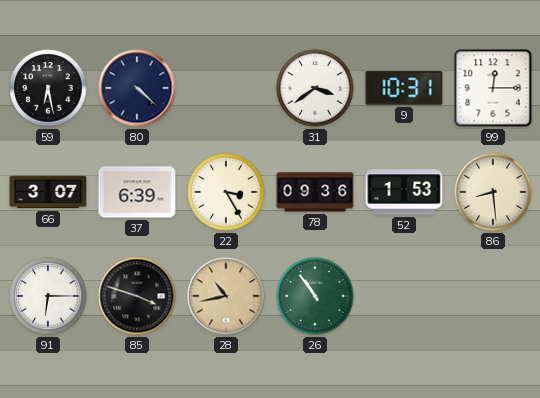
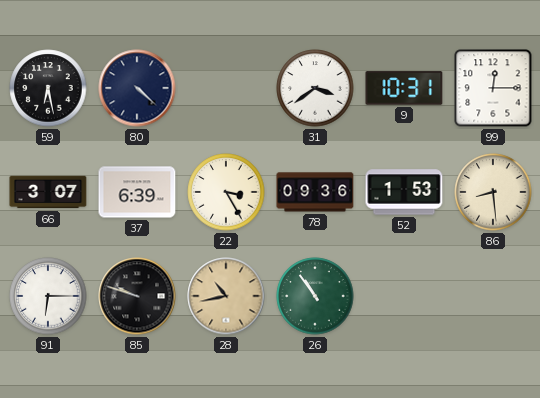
85: 3:48 -> 9:48 (137, 296)
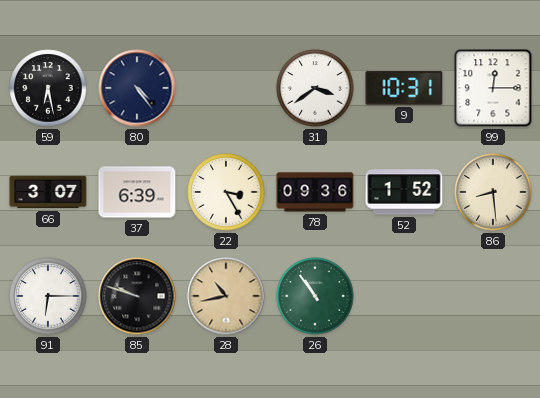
80: 4:22 -> 4:24 (137, 88)
52: 1:53 -> 1:52 (404, 192)
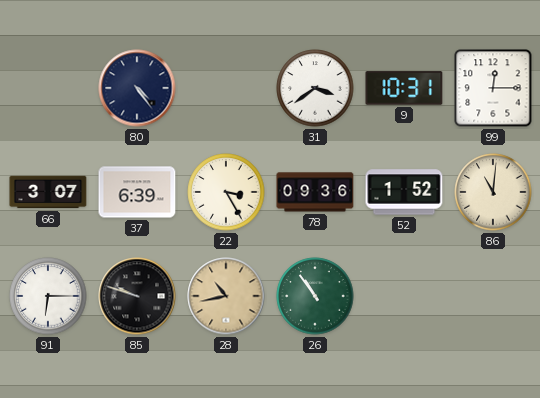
59: 6:28 -> none (48, 88)
86: 8:29 -> 11:01 (493, 192)
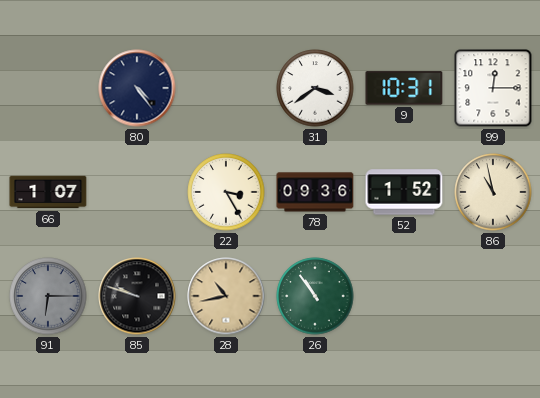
66: 3:07 -> 1:07 (48, 192)
37: 6:39 -> none (137, 192)
86: 11:01 -> 10:58 (493, 192)
91 dial: white -> grey (48, 296)
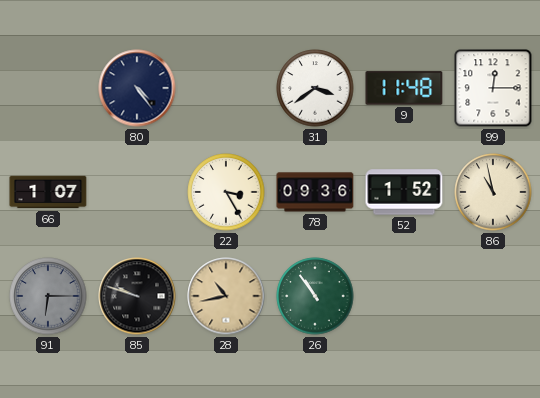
9: 10:31 -> 11:48 (404, 88)
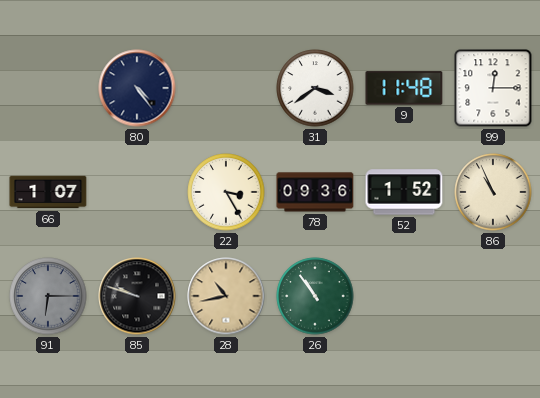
86: 10:58 -> 10:56 (493, 192)
